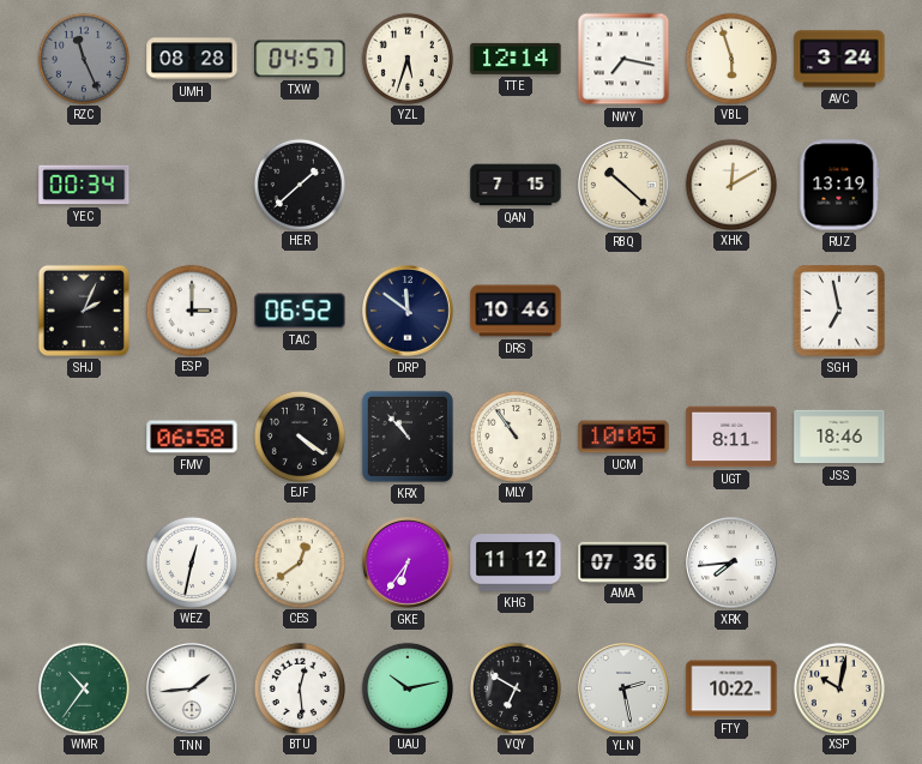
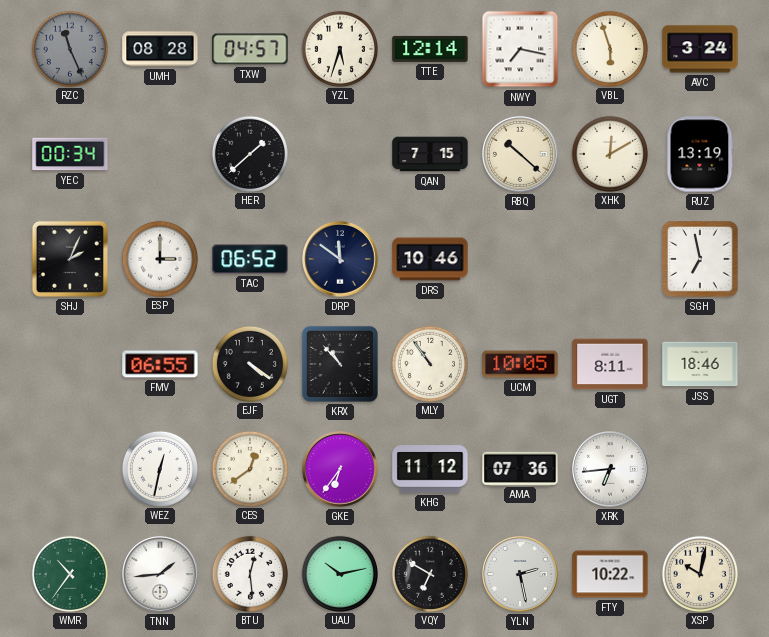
FMV: 06:58 -> 06:55 (160, 364)
XRK: 7:44 -> 6:44 (611, 470)
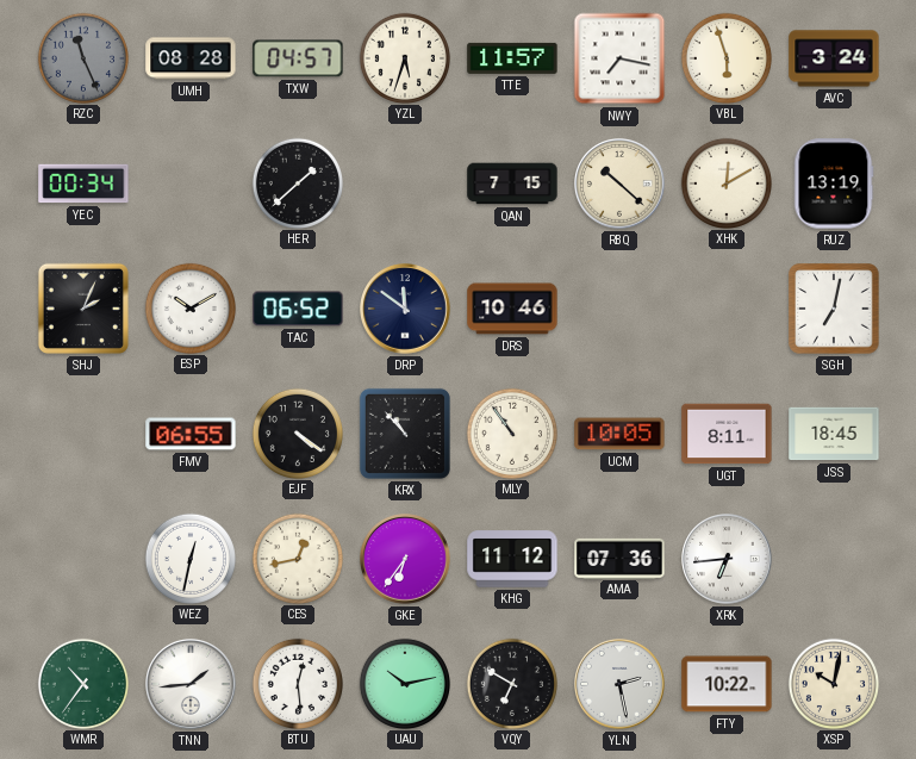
TTE: 12:14 -> 11:57 (512, 58)
ESP: 3:00 -> 10:10 (189, 307)
SGH: 6:58 -> 7:02 (834, 309)
JSS: 18:46 -> 18:45 (834, 434)
CES: 12:39 -> 12:43 (297, 558)
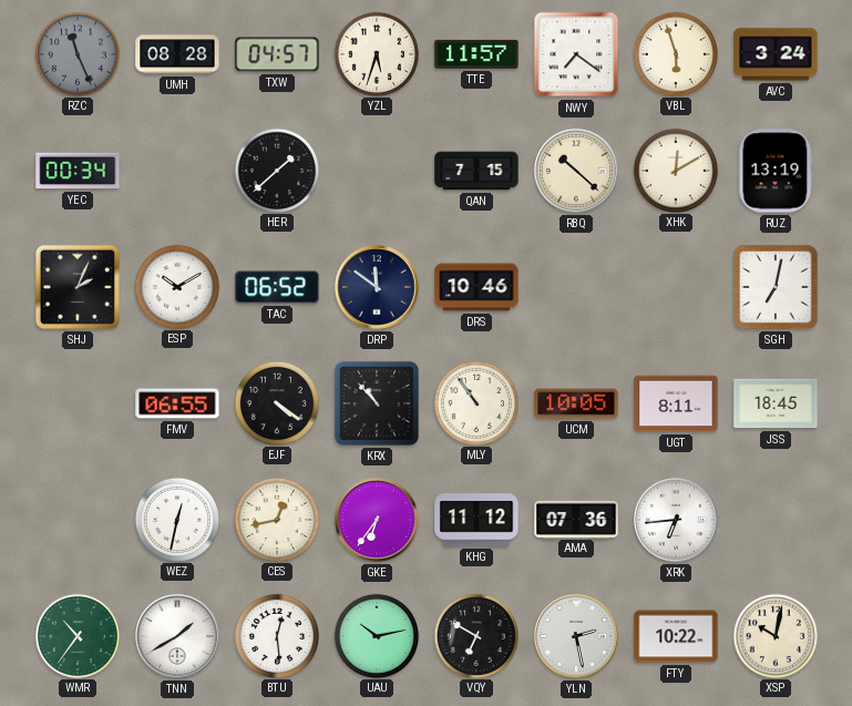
NWY: 7:17 -> 7:21 (576, 54)
TNN: 1:44 -> 1:40 (178, 637)
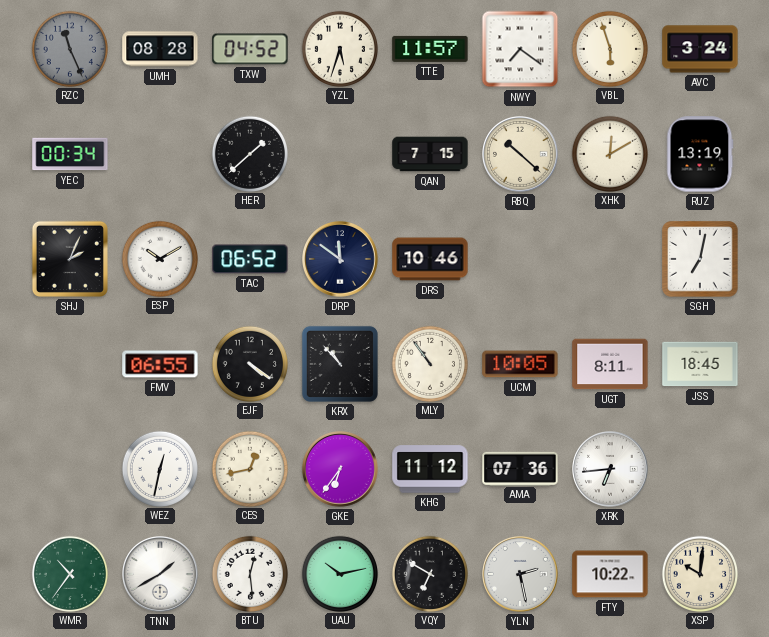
TXW: 04:57 -> 04:52 (250, 49)
XSP: 10:02 -> 10:01 (699, 573)
